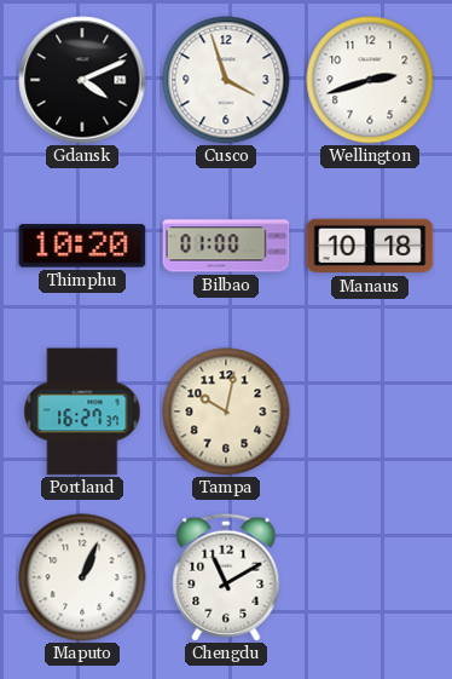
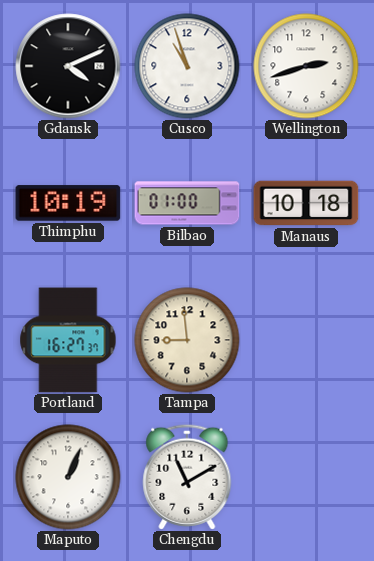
Cusco: 3:57 -> 10:57 (187, 66)
Thimphu: 10:20 -> 10:19 (68, 203)
Tampa: 10:02 -> 8:59 (187, 340)
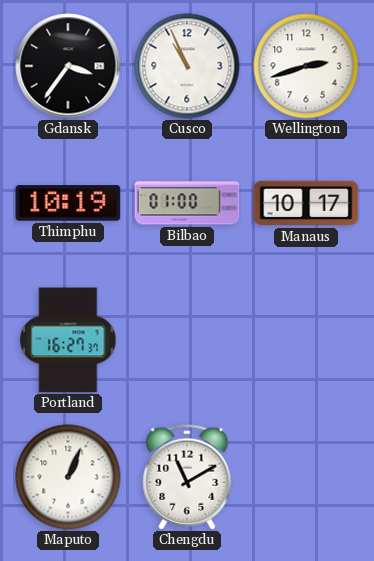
Gdansk: 4:11 -> 3:36 (68, 66)
Cusco: 10:57 -> 10:56 (187, 66)
Manaus: 10:18 -> 10:17 (306, 203)
Tampa: 8:59 -> none (187, 340)
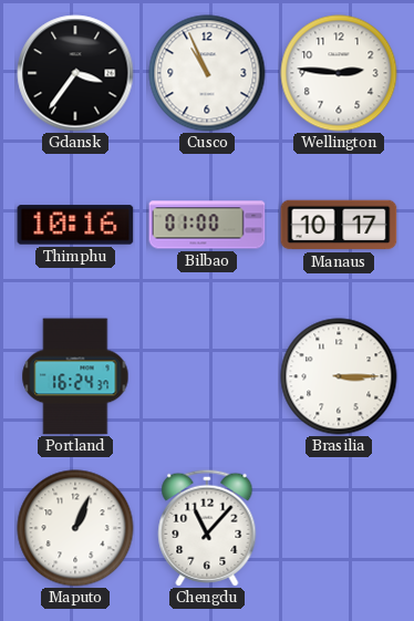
Wellington: 2:42 -> 2:46 (339, 73)
Thimphu: 10:19 -> 10:16 (75, 225)
Portland: 16:27 -> 16:24 (75, 376)
Brasilia: none -> 3:15 (339, 376)
Chengdu: 11:10 -> 11:07 (207, 528)
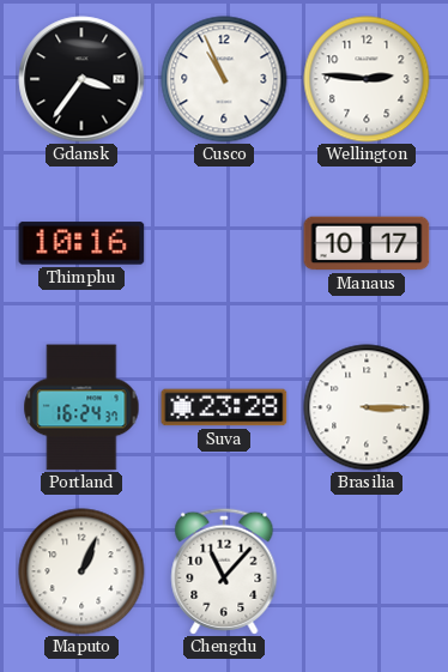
Bilbao: 01:00 -> none (207, 225)
Suva: none -> 23:28 (224, 407)
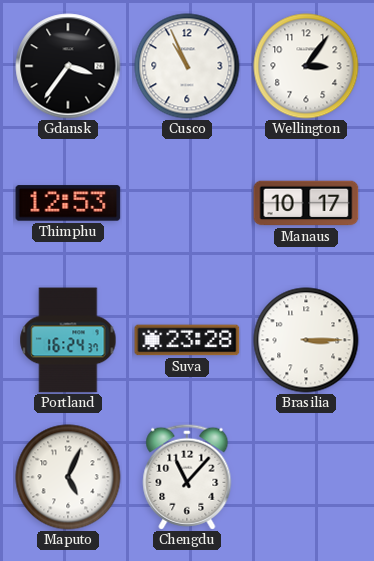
Wellington: 2:46 -> 3:06 (306, 66)
Thimphu: 10:16 -> 12:53 (68, 203)
Maputo: 1:04 -> 5:04 (68, 477)
